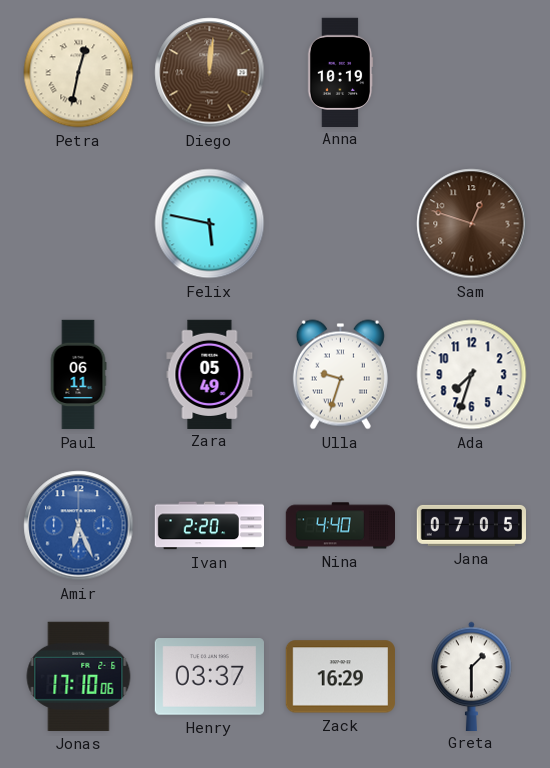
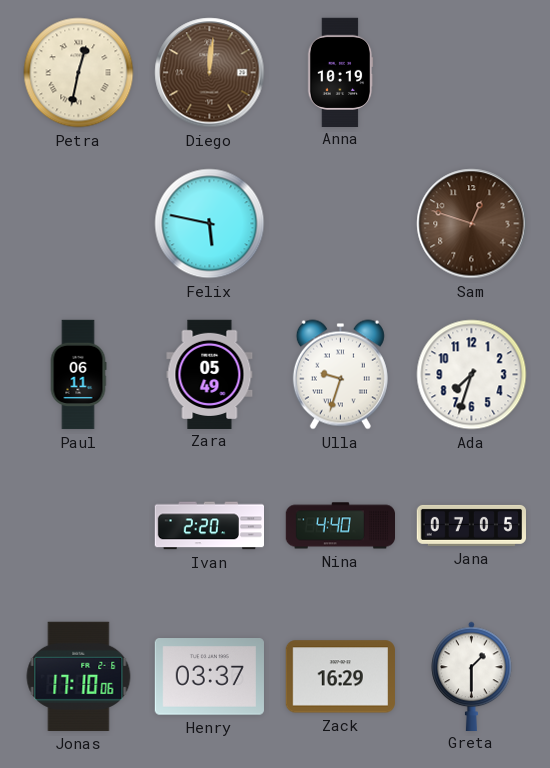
Amir: 6:26 -> none (79, 526)
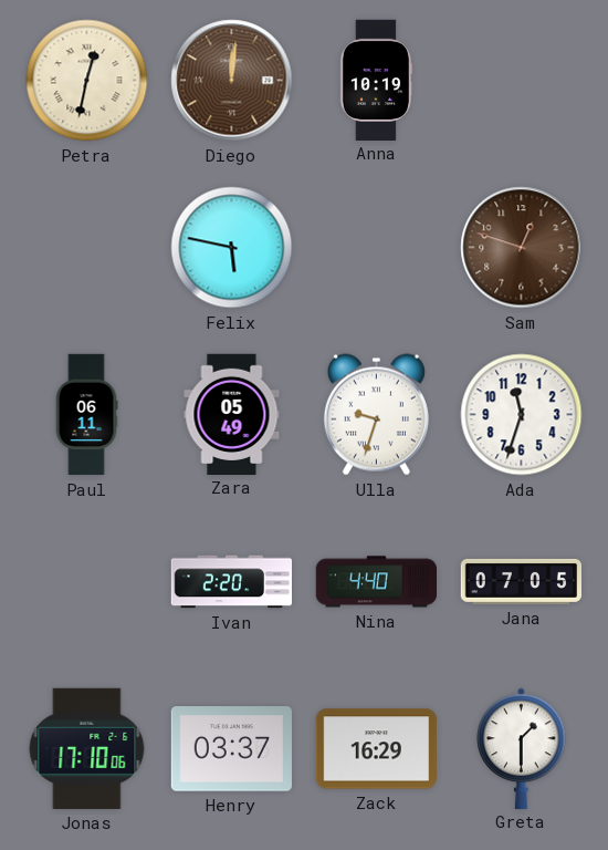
Ada: 7:33 -> 11:33 (522, 415)
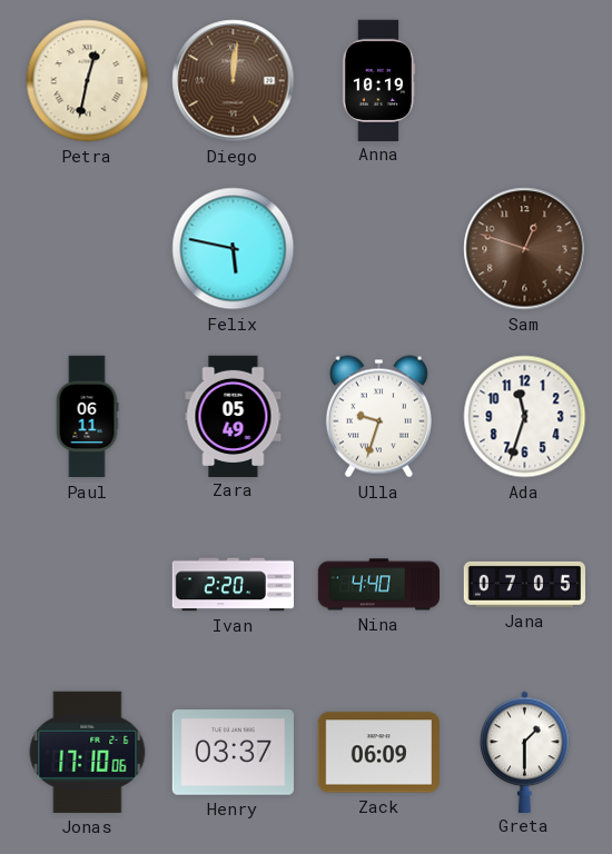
Zack: 16:29 -> 06:09 (378, 753)
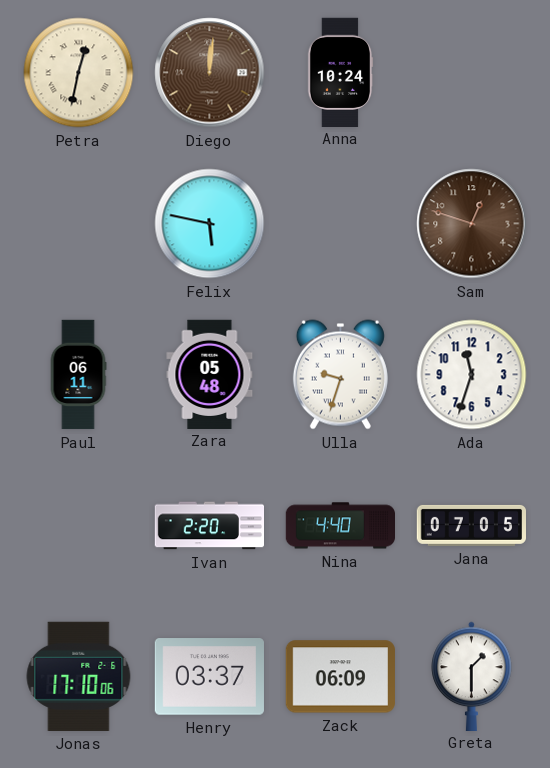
Anna: 10:19 -> 10:24 (340, 72)
Zara: 05:49 -> 05:48 (210, 374)
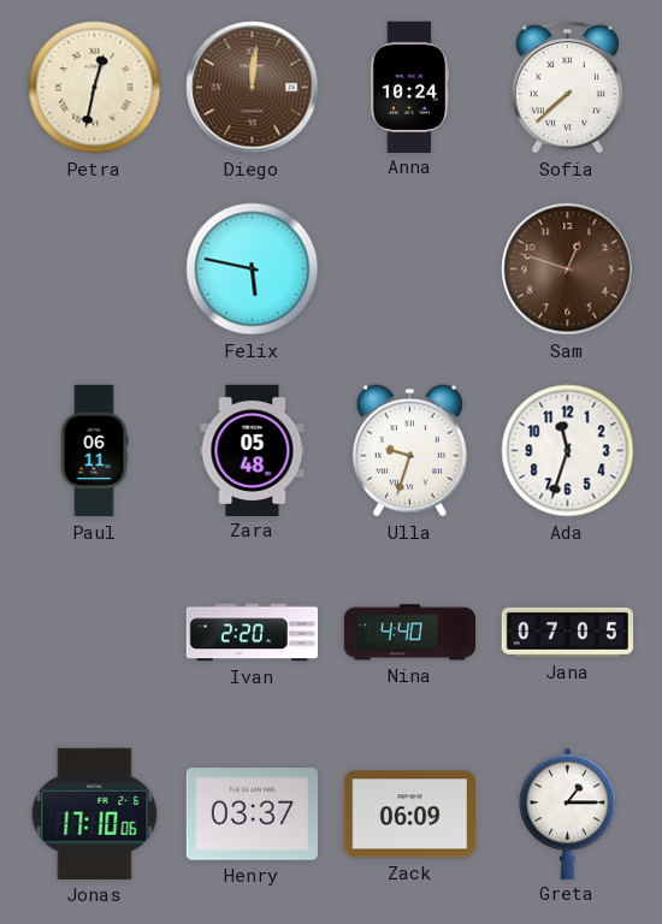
Sofia: none -> 7:38 (567, 88)
Greta: 1:30 -> 1:15 (568, 813)
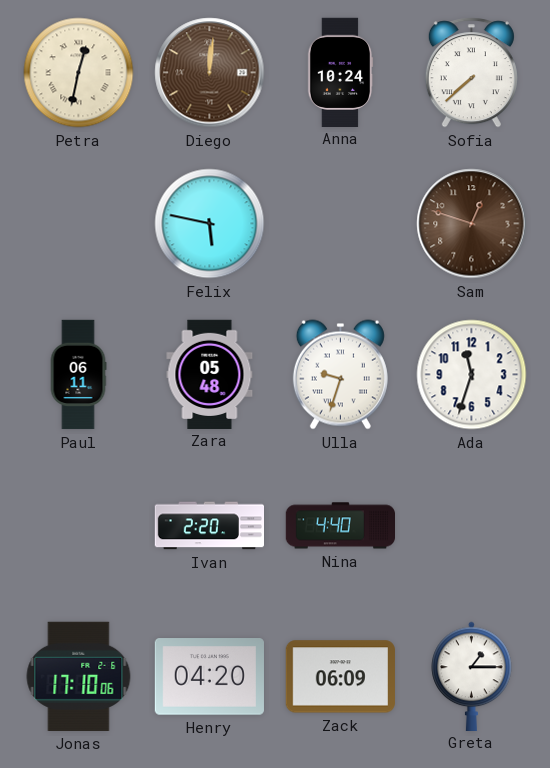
Jana: 07:05 -> none (567, 632)
Henry: 03:37 -> 04:20 (209, 677)
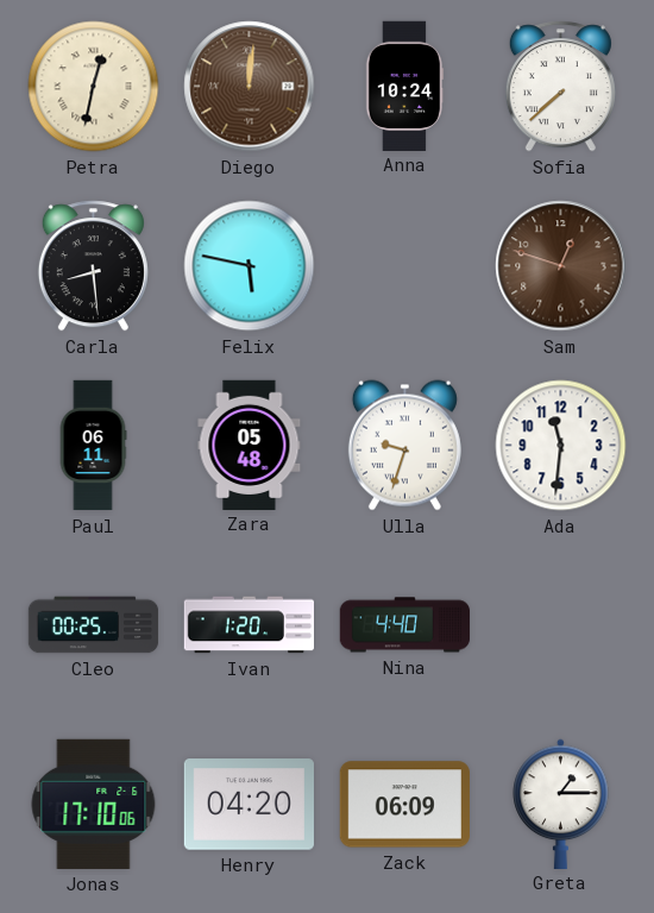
Carla: none -> 8:29 (93, 266)
Ada: 11:33 -> 11:31 (561, 446)
Cleo: none -> 00:25 (94, 625)
Ivan: 2:20 -> 1:20 (249, 625)
